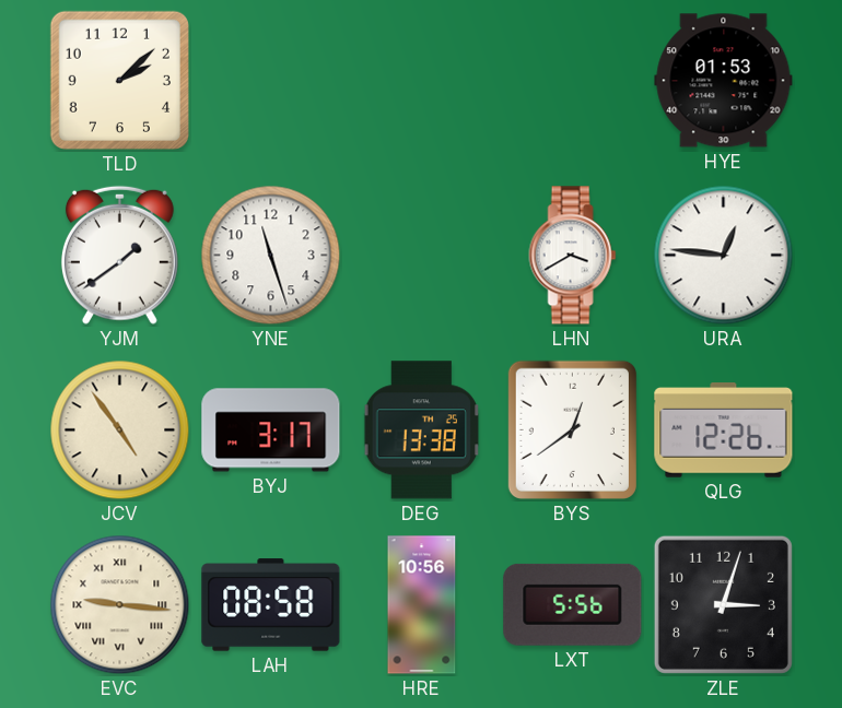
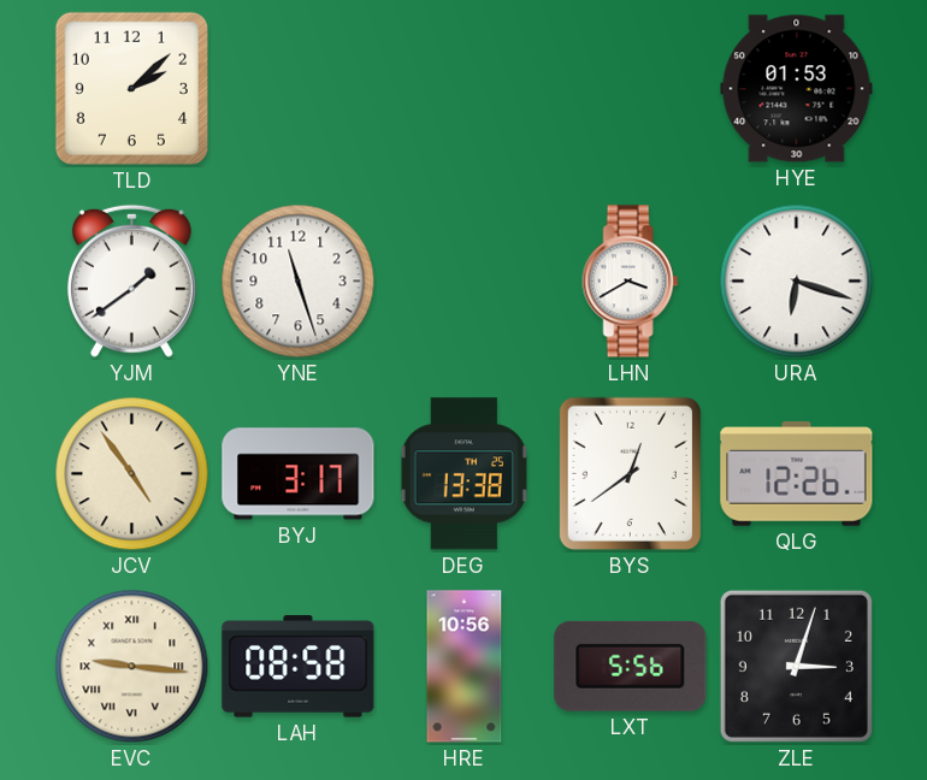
URA: 12:46 -> 6:18 (797, 282)
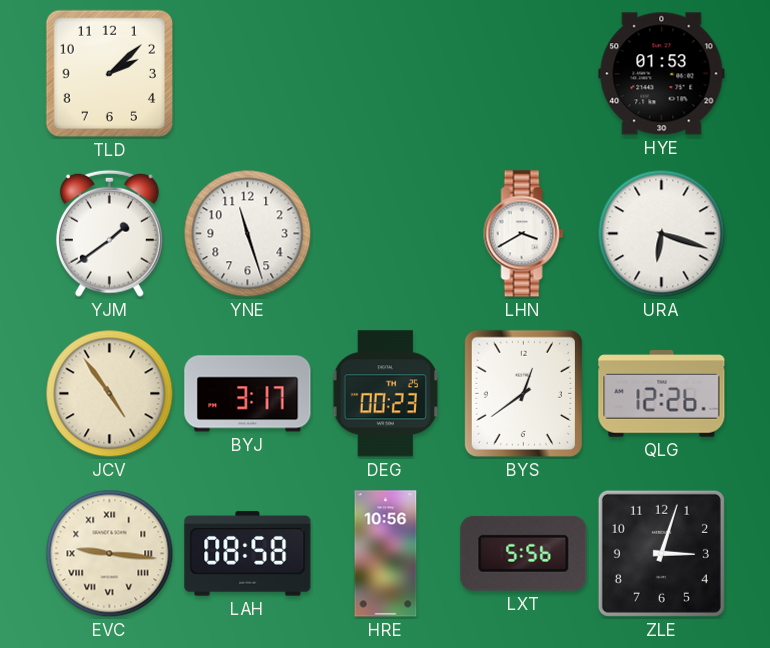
DEG: 13:38 -> 00:23 (385, 394)
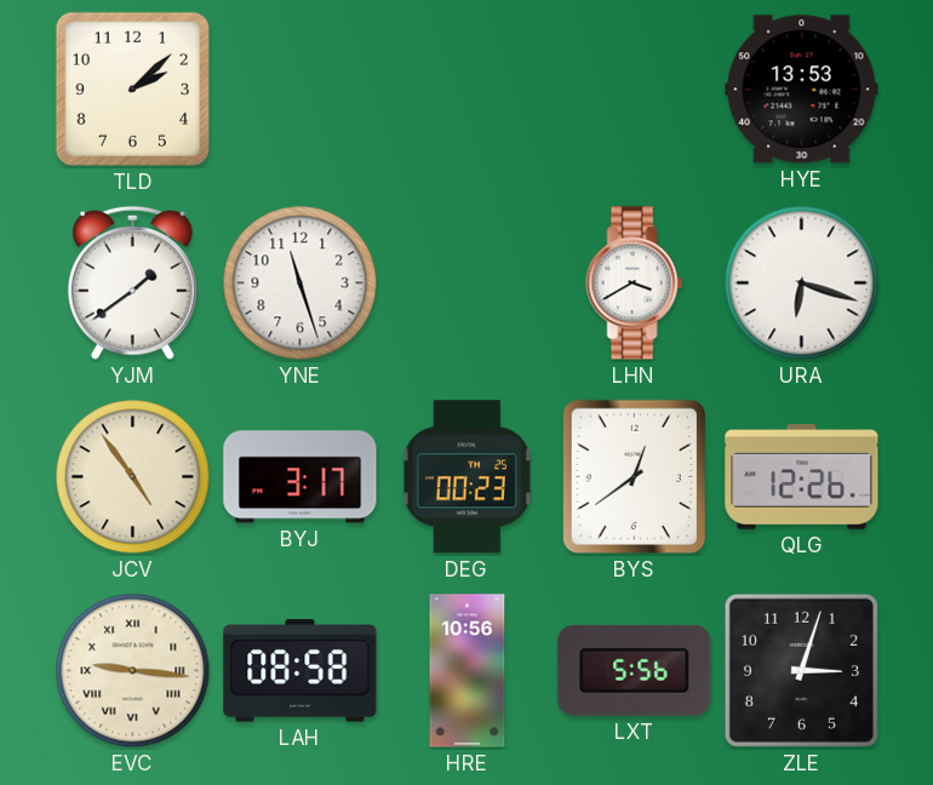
HYE: 01:53 -> 13:53 (802, 90)
